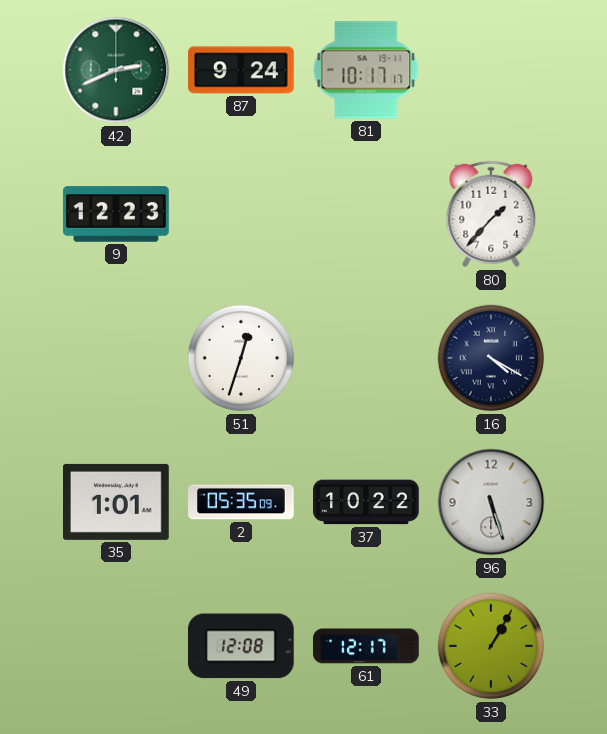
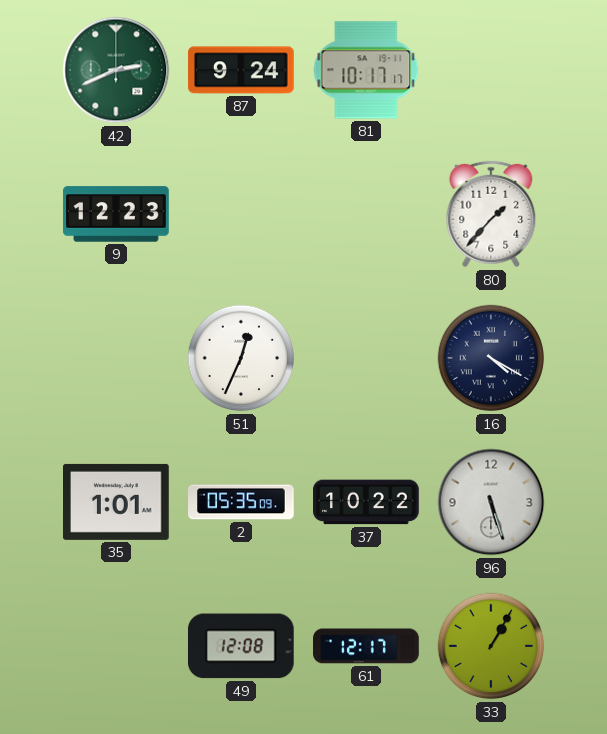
51: 12:33 -> 12:34 (241, 358)
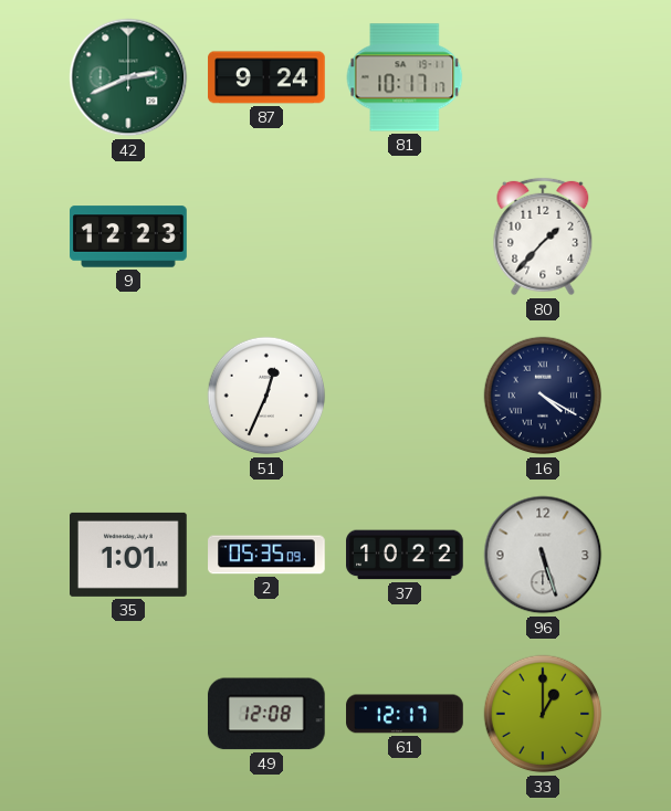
33: 1:05 -> 1:00 (543, 714)
